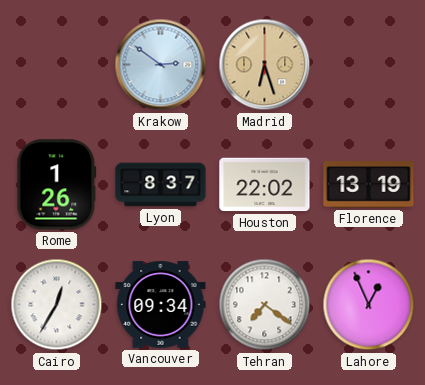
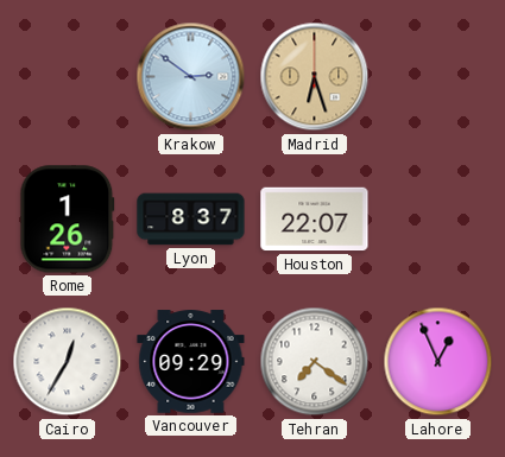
Houston: 22:02 -> 22:07 (315, 220)
Florence: 13:19 -> none (369, 184)
Vancouver: 09:34 -> 09:29 (191, 362)
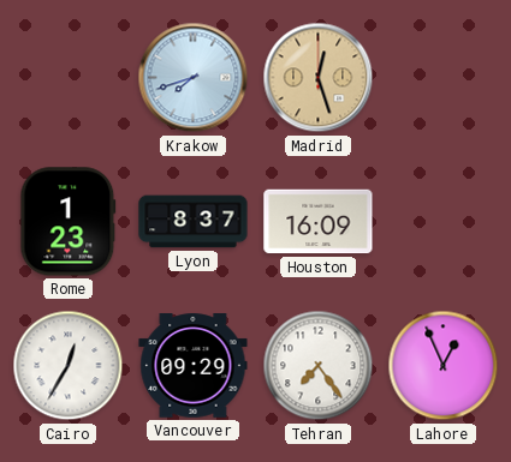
Krakow: 2:51 -> 7:42 (194, 78)
Madrid: 6:27 -> 12:27 (319, 78)
Rome: 1:26 -> 1:23 (69, 222)
Houston: 22:07 -> 16:09 (319, 222)
Tehran: 7:21 -> 7:24 (319, 366)
